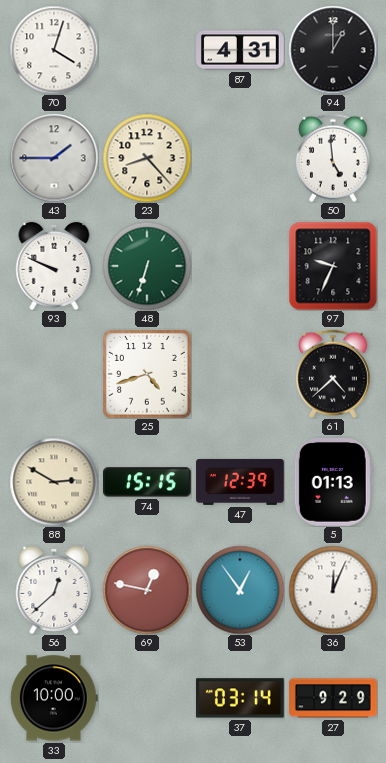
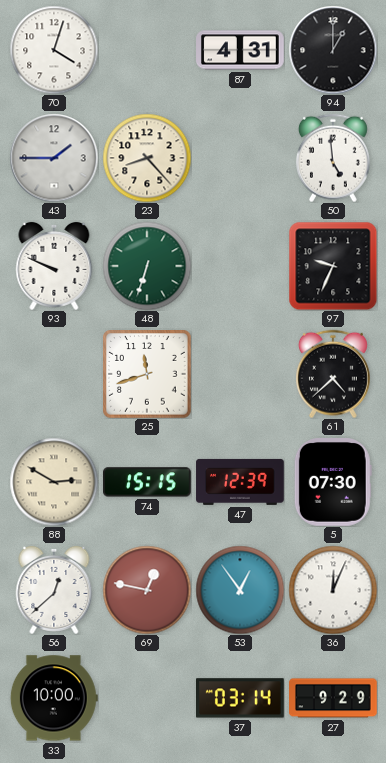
25: 4:42 -> 11:42 (147, 374)
5: 01:13 -> 07:30 (333, 483)
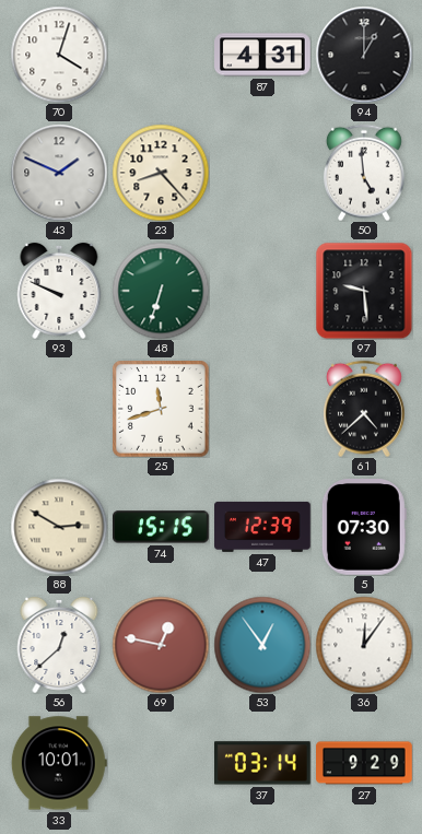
43: 1:45 -> 1:49 (59, 173)
97: 9:34 -> 9:29 (364, 291)
36: 12:04 -> 12:06 (364, 645)
33: 10:00 -> 10:01 (59, 763)
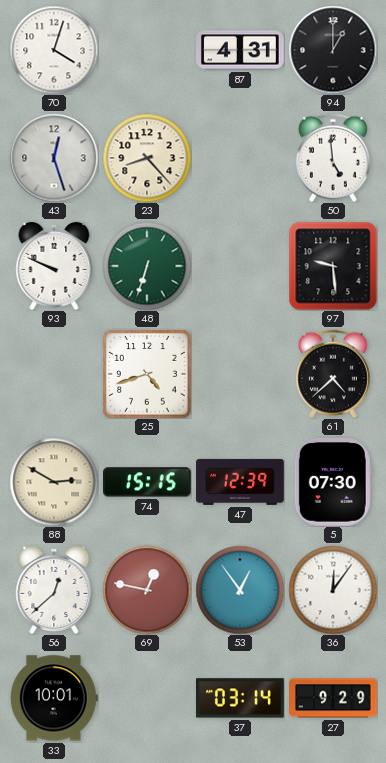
43: 1:49 -> 12:27 (54, 158)
25: 11:42 -> 4:42 (147, 374)
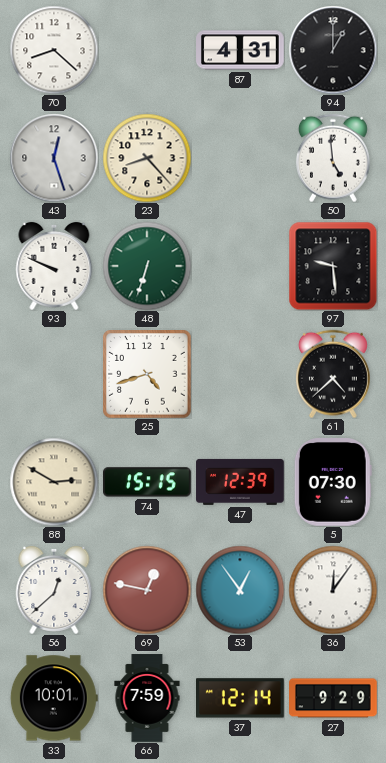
70: 4:03 -> 8:22 (54, 50)
66: none -> 7:59 (147, 698)
37: 03:14 -> 12:14 (241, 698)
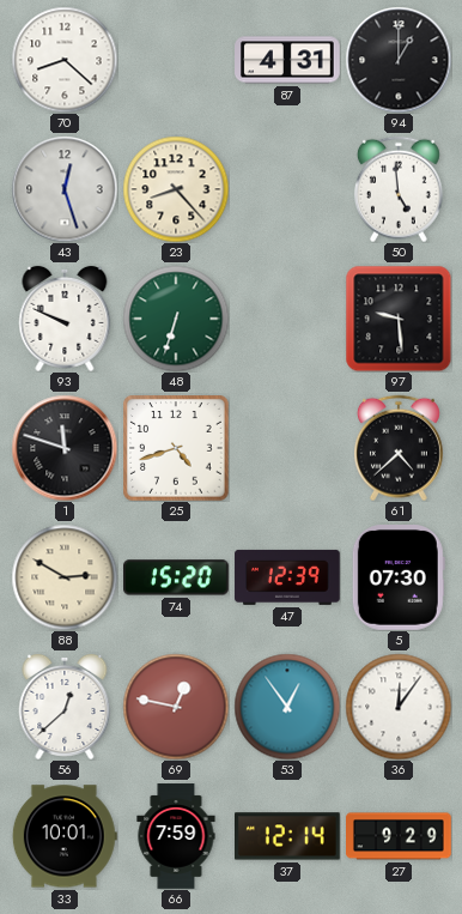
1: none -> 11:48 (65, 448)
74: 15:15 -> 15:20 (177, 577)
